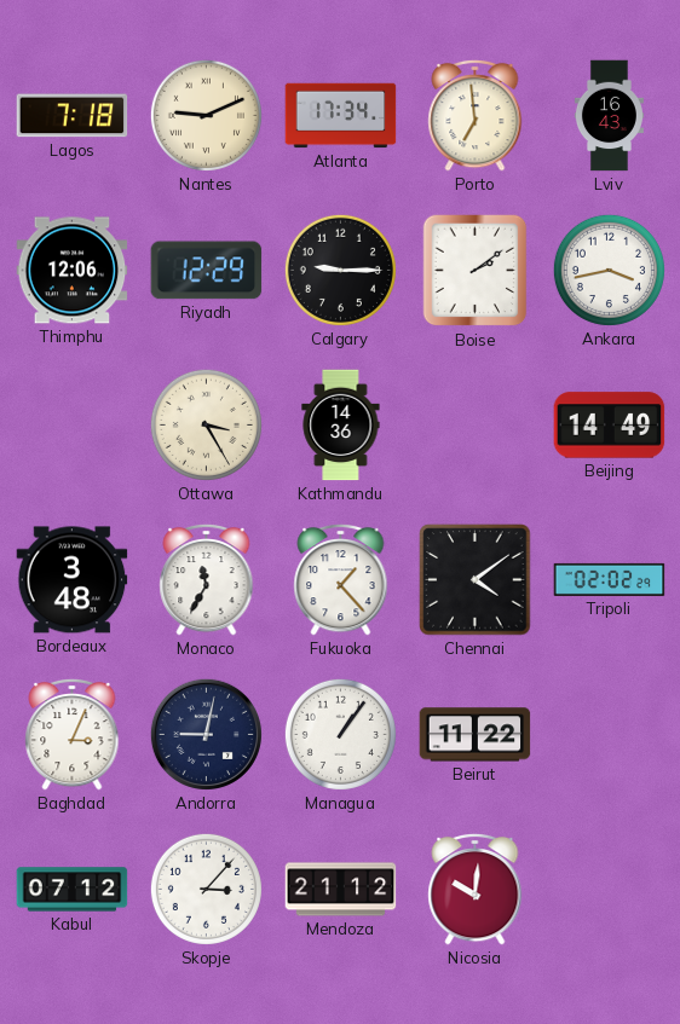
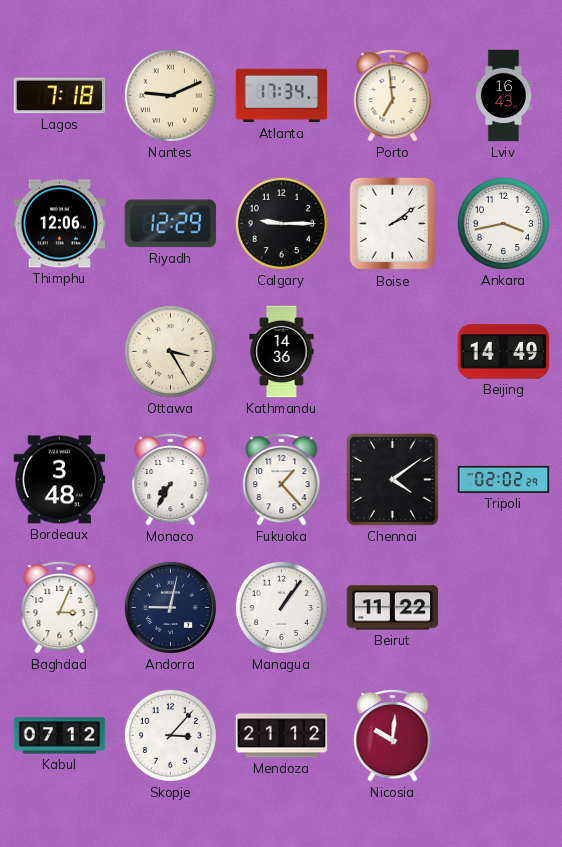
Monaco: 11:35 -> 7:35 (171, 479)
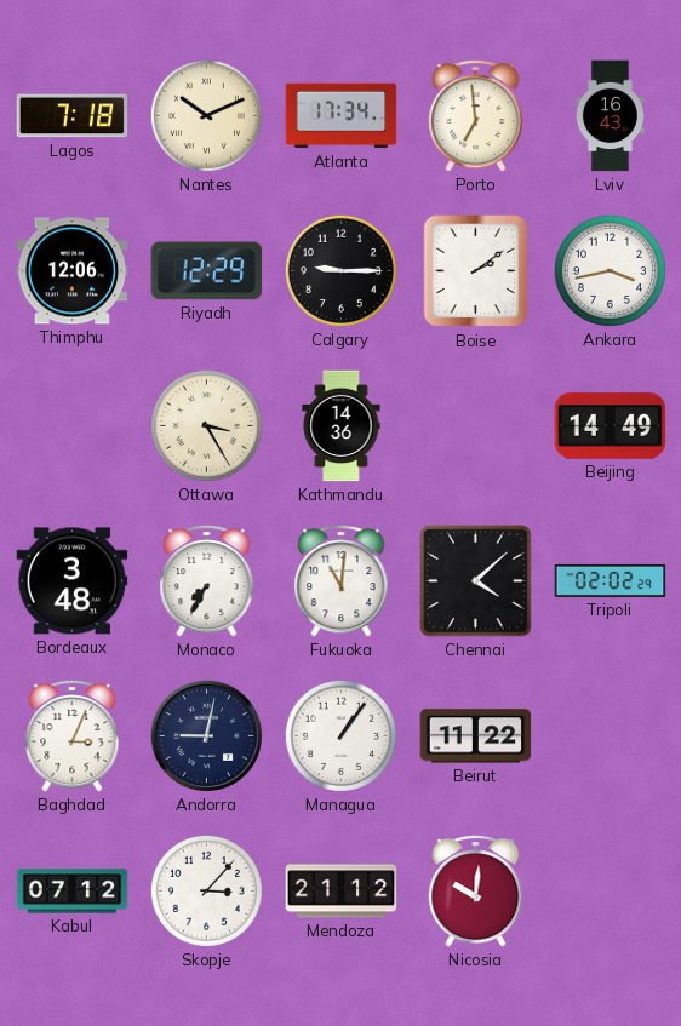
Nantes: 9:11 -> 10:11 (206, 115)
Fukuoka: 1:23 -> 11:01 (342, 580)
Chennai: 4:09 -> 4:08 (476, 581)
